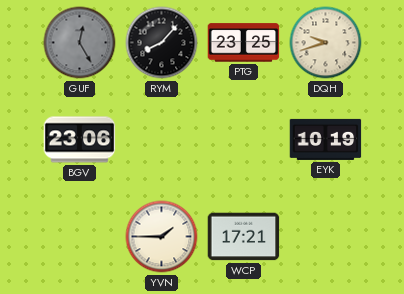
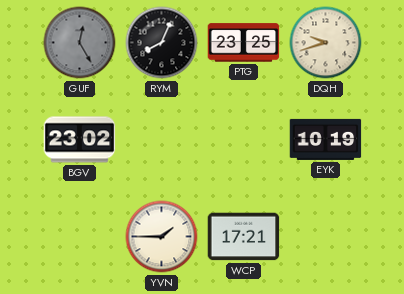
RYM: 8:07 -> 8:04 (162, 43)
BGV: 23:06 -> 23:02 (80, 140)
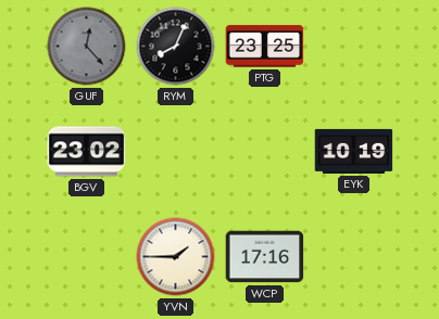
GUF: 12:25 -> 12:23 (87, 47)
DQH: 9:42 -> none (326, 43)
WCP: 17:21 -> 17:16 (265, 257)
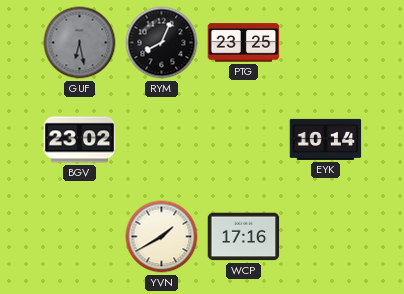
GUF: 12:23 -> 6:28 (80, 43)
EYK: 10:19 -> 10:14 (326, 139)
YVN: 1:45 -> 1:40 (162, 237)
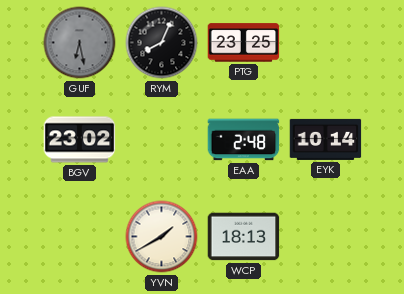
EAA: none -> 2:48 (244, 140)
WCP: 17:16 -> 18:13 (244, 237)
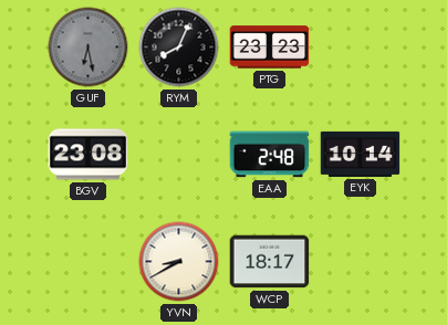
PTG: 23:25 -> 23:23 (270, 48)
BGV: 23:02 -> 23:08 (89, 155)
YVN: 1:40 -> 8:40 (179, 262)
WCP: 18:13 -> 18:17 (270, 262)
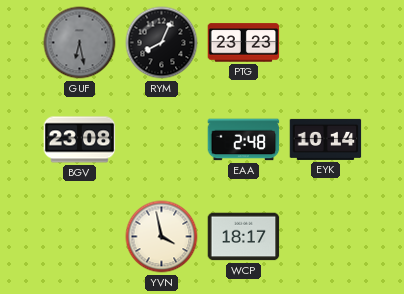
YVN: 8:40 -> 3:58 (162, 237)
